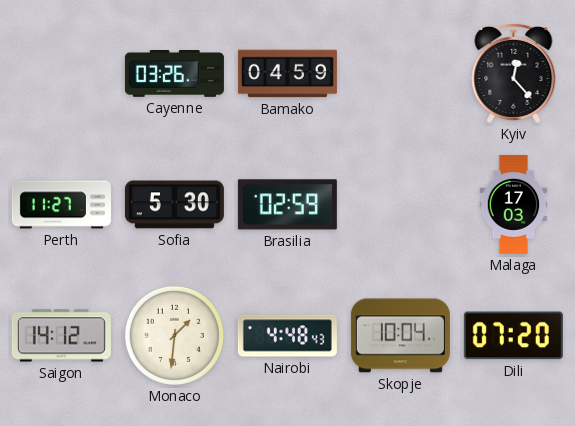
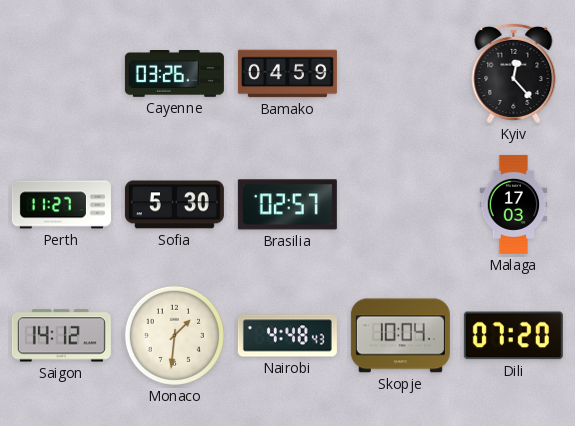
Brasilia: 02:59 -> 02:57 (287, 205)
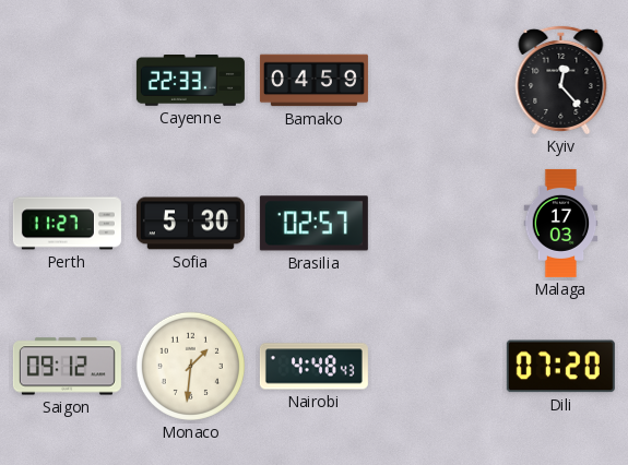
Cayenne: 03:26 -> 22:33 (190, 81)
Saigon: 14:12 -> 09:12 (67, 367)
Skopje: 10:04 -> none (400, 336)
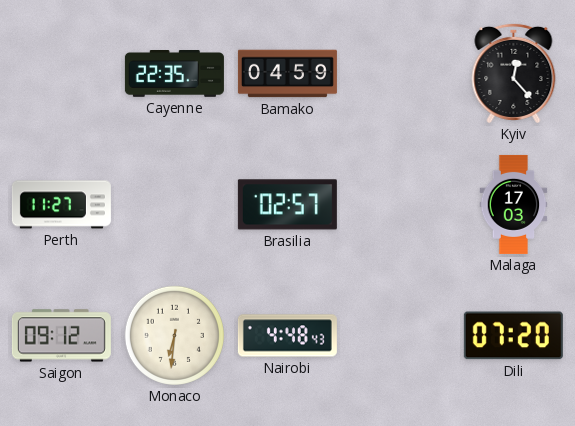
Cayenne: 22:33 -> 22:35 (174, 74)
Sofia: 5:30 -> none (190, 224)
Monaco: 1:31 -> 6:31 (174, 335)
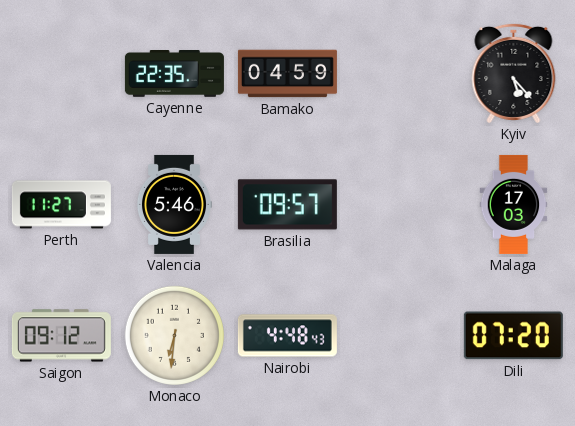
Kyiv: 12:23 -> 5:23 (514, 73)
Valencia: none -> 5:46 (173, 204)
Brasilia: 02:57 -> 09:57 (287, 205)
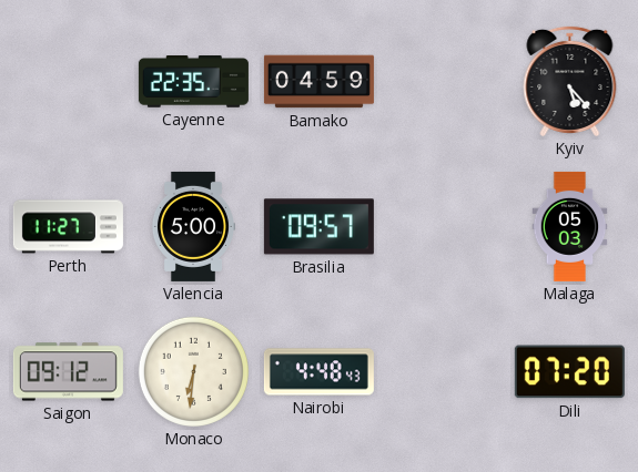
Valencia: 5:46 -> 5:00 (192, 226)
Malaga: 17:03 -> 05:03 (570, 226)
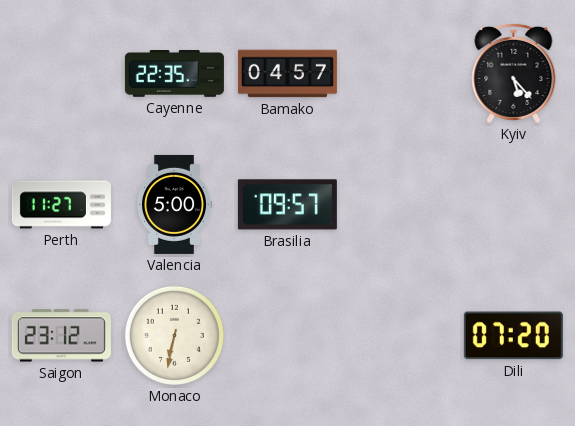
Bamako: 04:59 -> 04:57 (287, 74)
Malaga: 05:03 -> none (570, 226)
Saigon: 09:12 -> 23:12 (61, 336)
Monaco: 6:31 -> 6:32 (174, 335)
Nairobi: 4:48 -> none (318, 372)
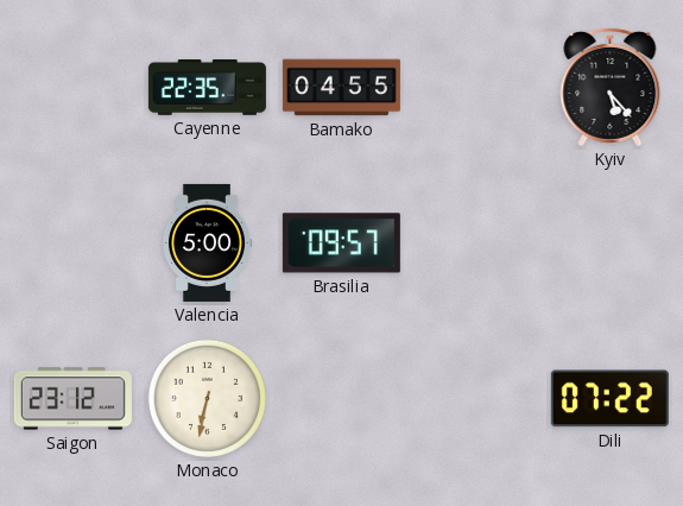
Bamako: 04:57 -> 04:55 (341, 88)
Perth: 11:27 -> none (61, 205)
Dili: 07:20 -> 07:22 (609, 399)
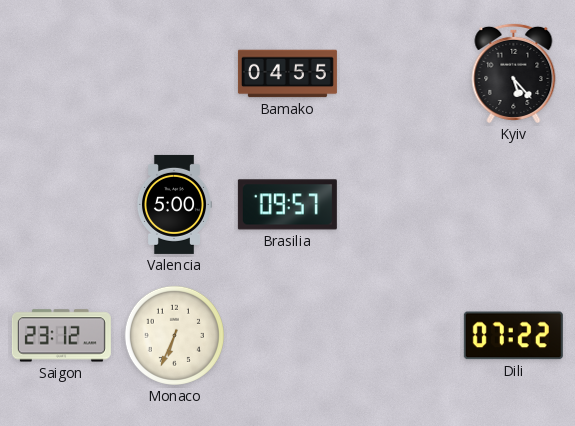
Cayenne: 22:35 -> none (207, 88)
Monaco: 6:32 -> 6:34 (174, 335)
